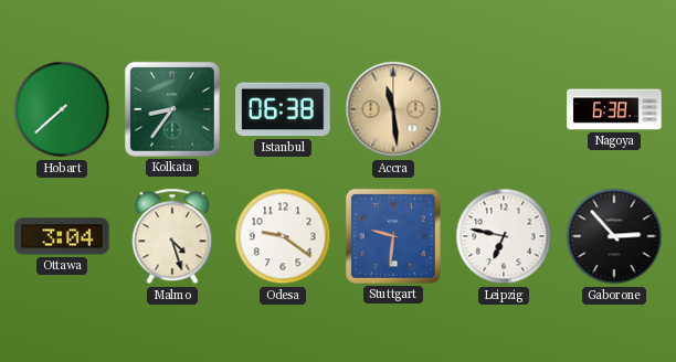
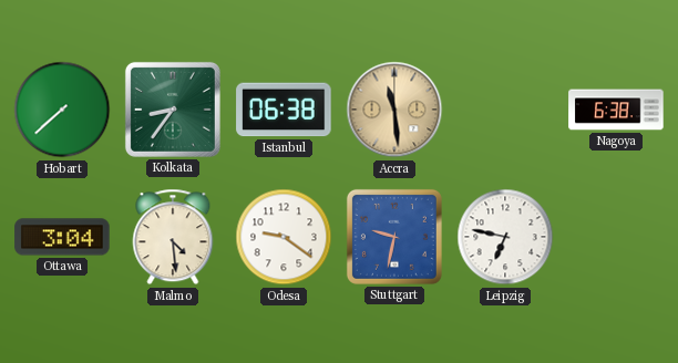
Malmo: 4:27 -> 4:29 (173, 237)
Stuttgart: 9:31 -> 9:32 (394, 237)
Gaborone: 2:53 -> none (614, 236)
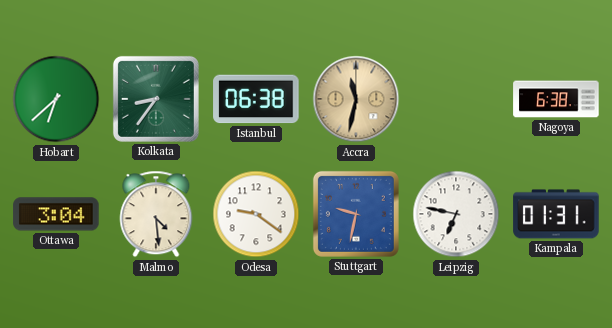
Hobart: 7:38 -> 6:38 (56, 99)
Accra: 11:29 -> 11:32 (356, 99)
Kampala: none -> 01:31 (556, 214)
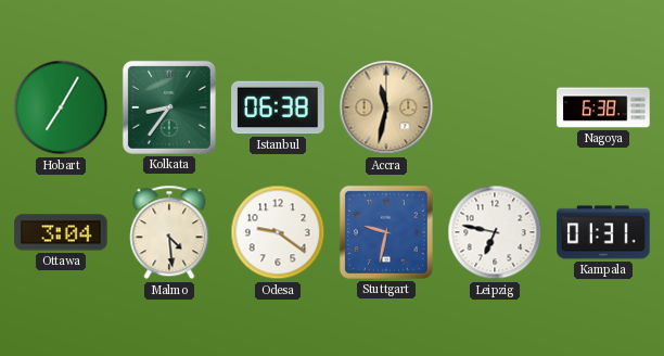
Hobart: 6:38 -> 7:05 (61, 107)
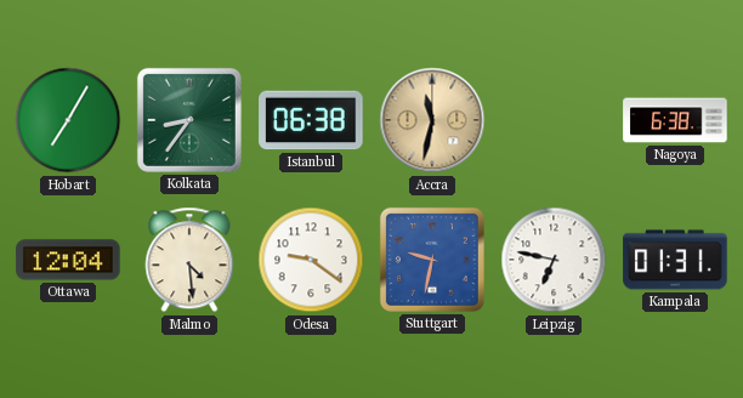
Ottawa: 3:04 -> 12:04 (68, 260)
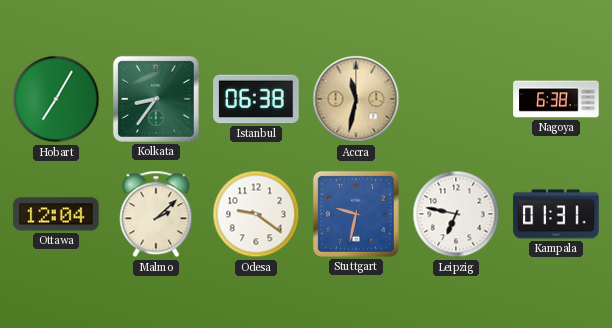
Malmo: 4:29 -> 2:08 (156, 214)
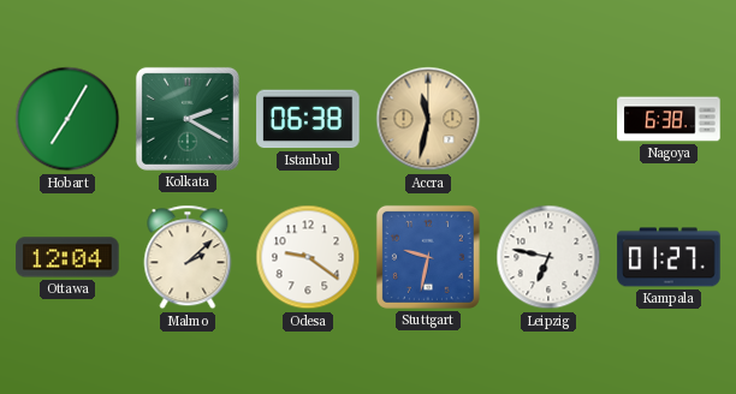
Kolkata: 8:36 -> 2:20 (188, 119)
Kampala: 01:31 -> 01:27 (669, 257)
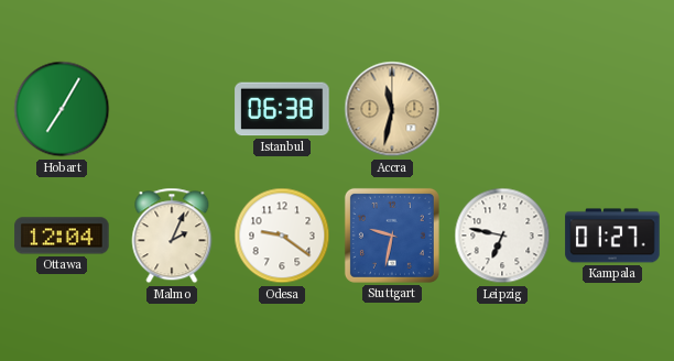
Kolkata: 2:20 -> none (188, 119)
Nagoya: 6:38 -> none (669, 119)
Malmo: 2:08 -> 2:04 (172, 236)
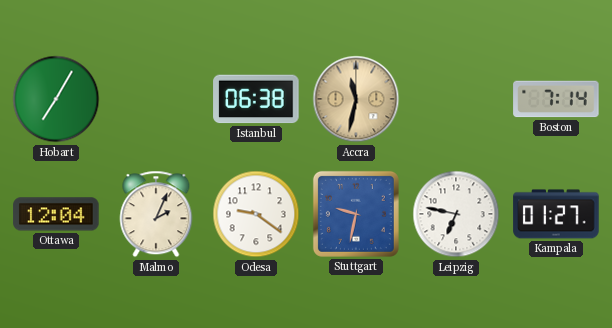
Boston: none -> 7:14 (556, 99)
